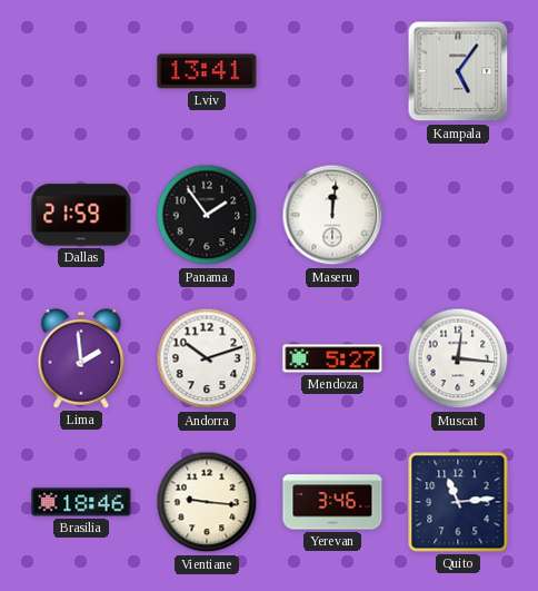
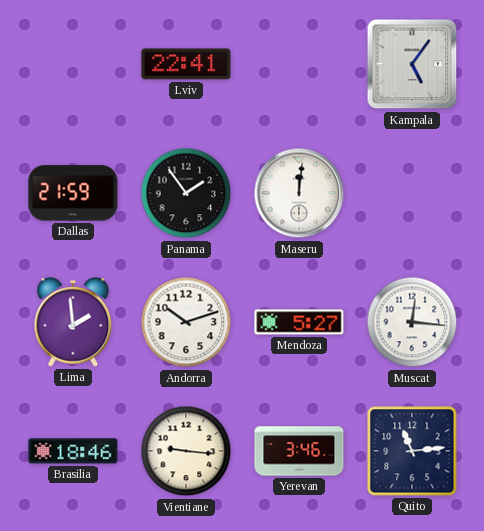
Lviv: 13:41 -> 22:41 (186, 64)
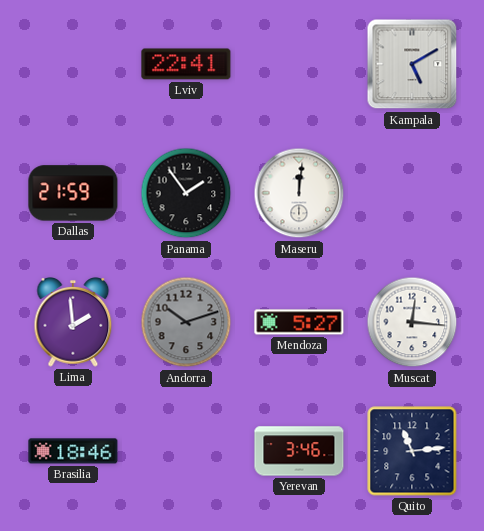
Kampala: 5:06 -> 5:10 (412, 64)
Andorra dial: white -> grey (186, 322)
Vientiane: 9:16 -> none (186, 451)
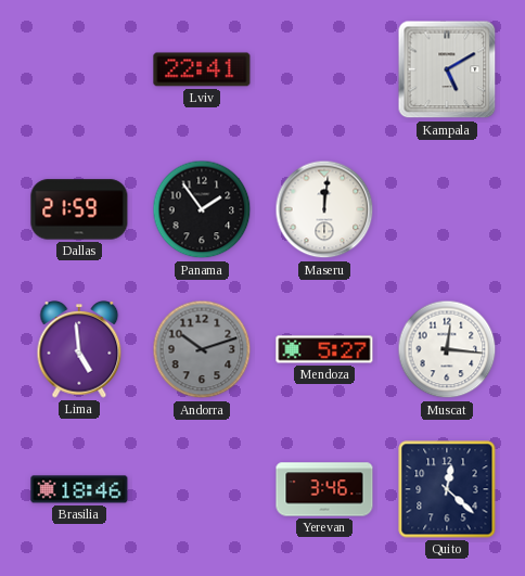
Lima: 1:59 -> 4:59 (79, 350)
Quito: 11:14 -> 12:22 (447, 489)
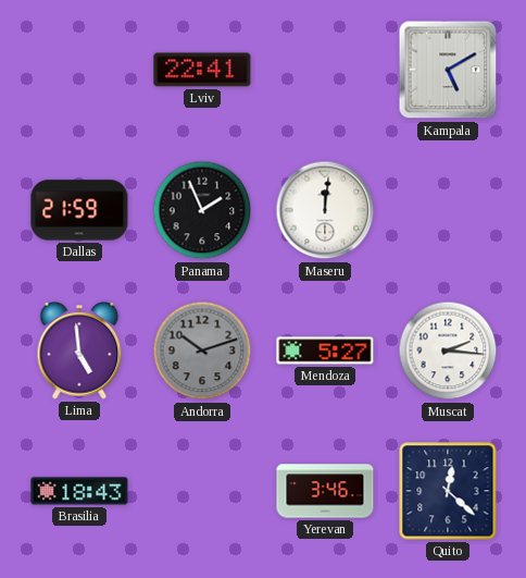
Panama: 1:54 -> 1:56 (202, 210)
Muscat: 12:16 -> 2:16 (448, 351)
Brasilia: 18:46 -> 18:43 (79, 491)
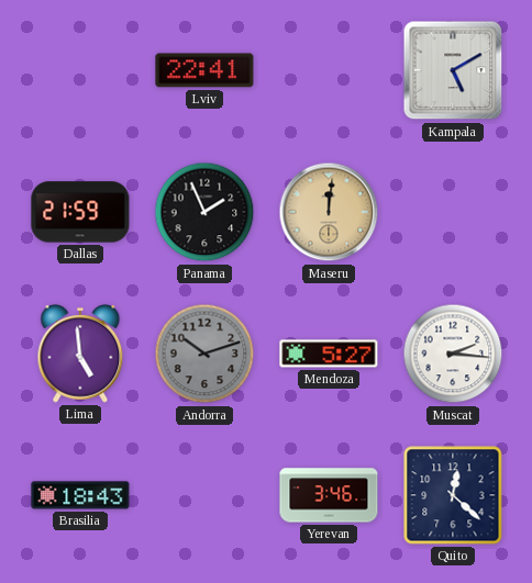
Maseru dial: white -> champagne (329, 212)
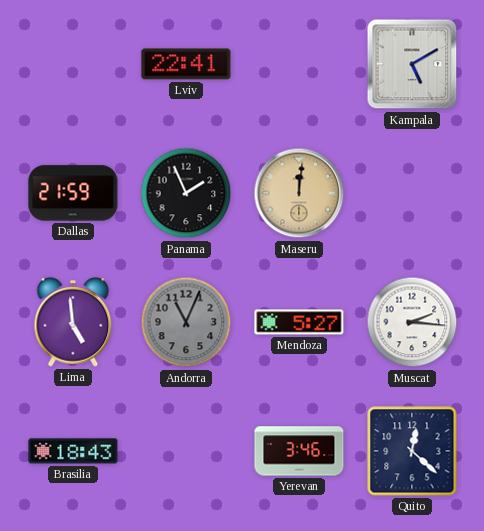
Andorra: 10:12 -> 11:04 (186, 322)
